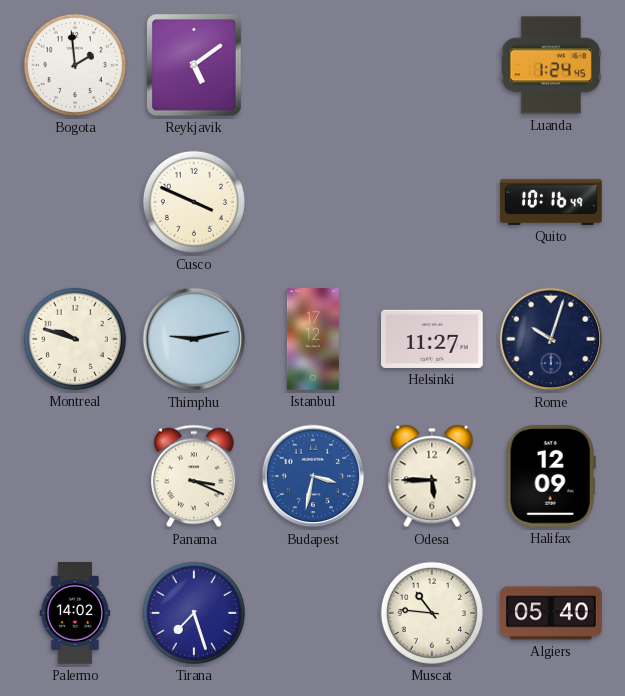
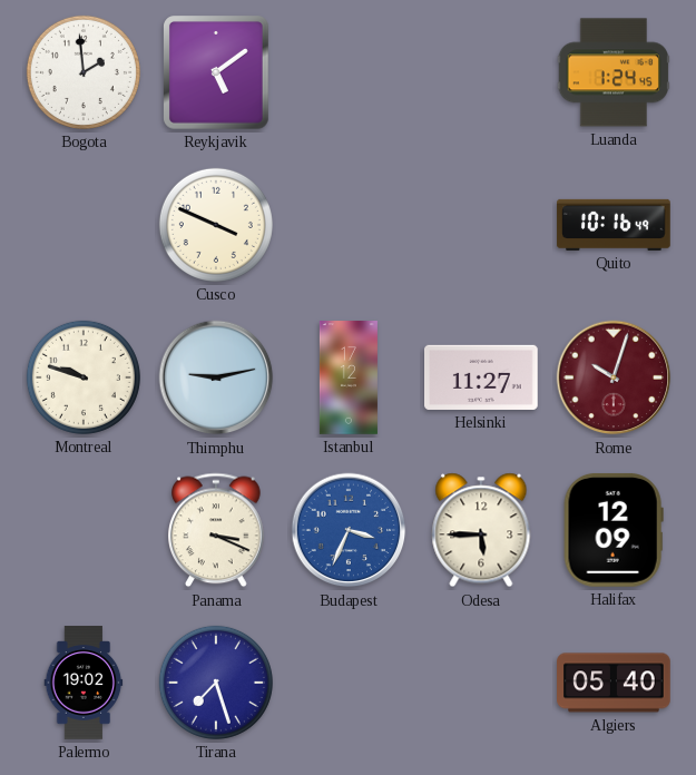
Rome dial: navy -> burgundy (614, 377)
Budapest: 3:32 -> 3:34 (349, 530)
Palermo: 14:02 -> 19:02 (84, 683)
Muscat: 10:46 -> none (432, 613)
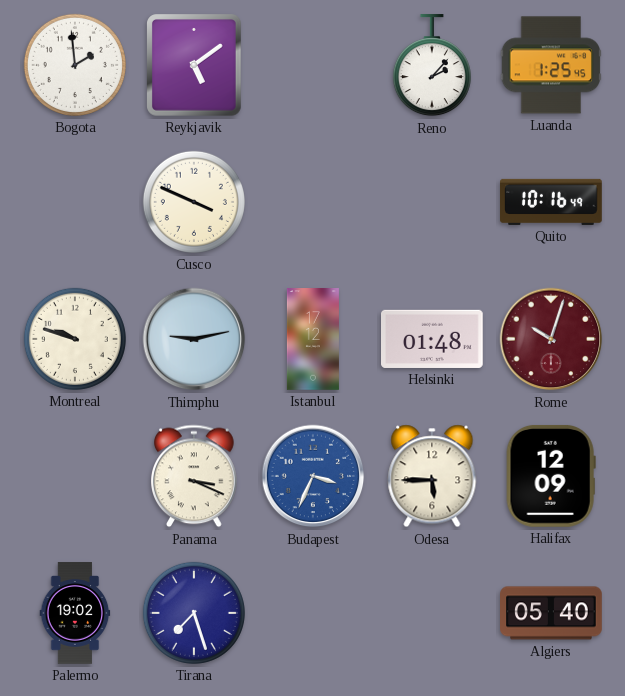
Reno: none -> 2:07 (432, 66)
Luanda: 1:24 -> 1:25 (550, 65)
Helsinki: 11:27 -> 01:48 (432, 339)
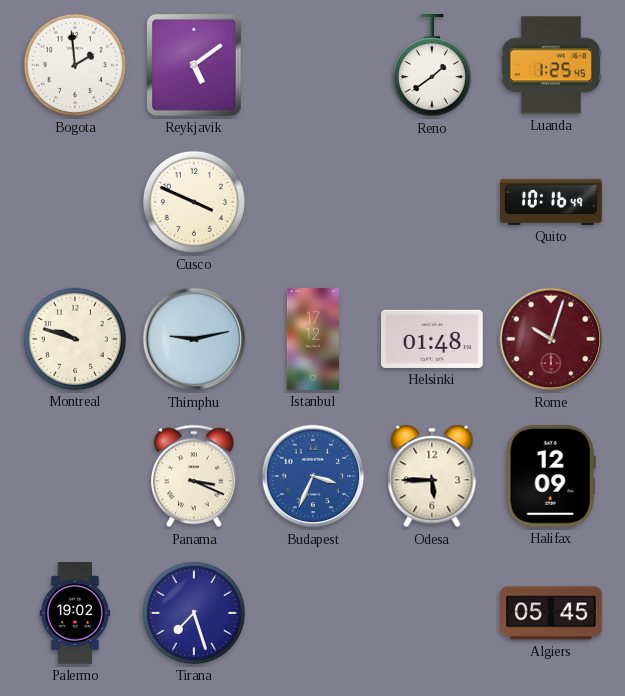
Reno: 2:07 -> 1:39 (432, 66)
Algiers: 05:40 -> 05:45 (551, 613)
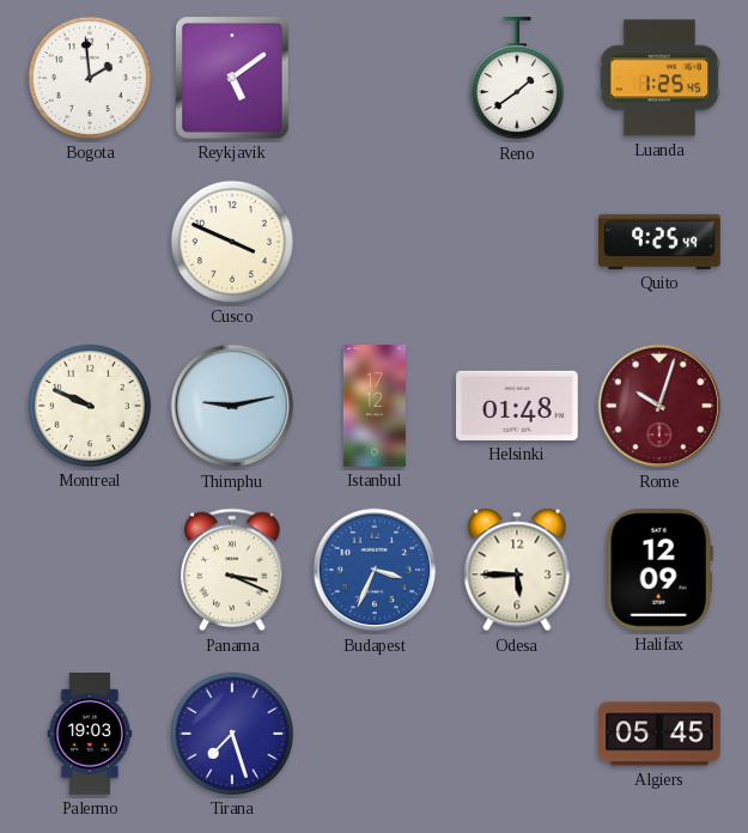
Quito: 10:16 -> 9:25 (659, 242)
Montreal: 9:48 -> 9:49 (90, 406)
Palermo: 19:02 -> 19:03 (90, 734)
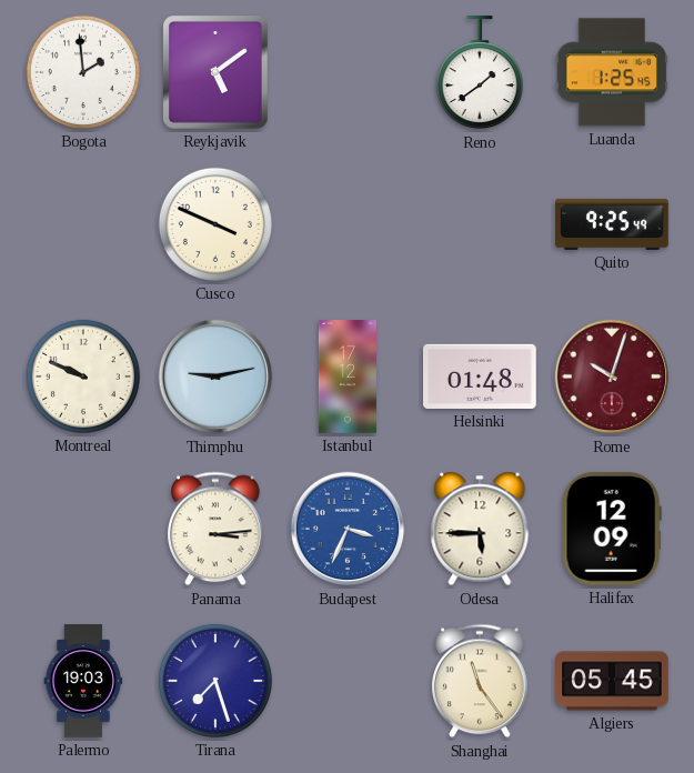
Panama: 3:19 -> 3:14 (217, 529)
Shanghai: none -> 11:24 (481, 681)
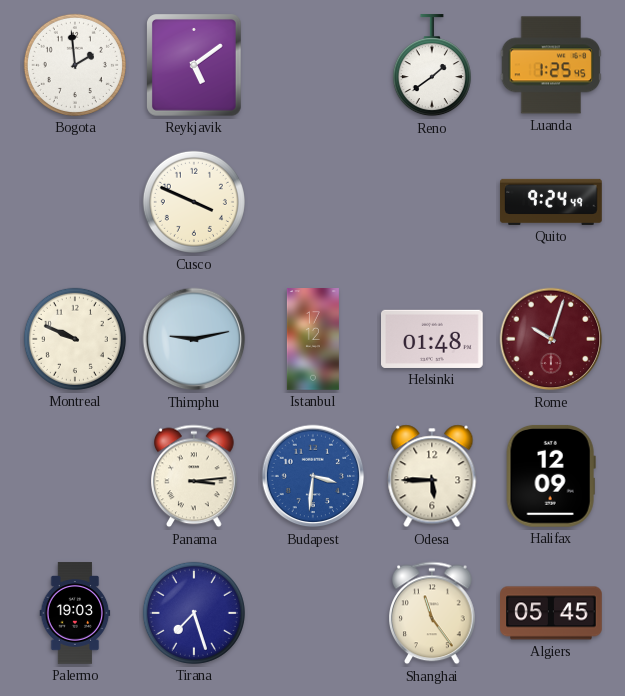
Quito: 9:25 -> 9:24 (551, 202)
Budapest: 3:34 -> 3:31 (313, 476)
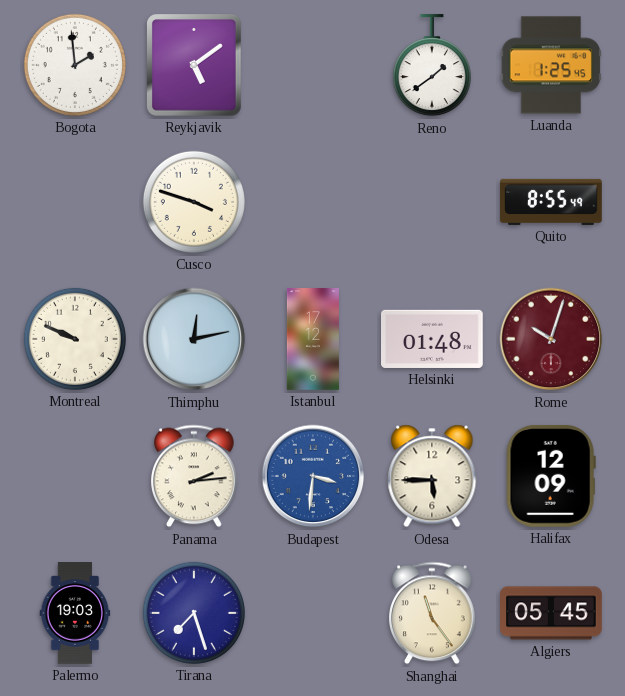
Cusco: 3:49 -> 3:48 (194, 202)
Quito: 9:24 -> 8:55 (551, 202)
Thimphu: 9:13 -> 12:13 (194, 339)
Panama: 3:14 -> 2:14 (195, 476)
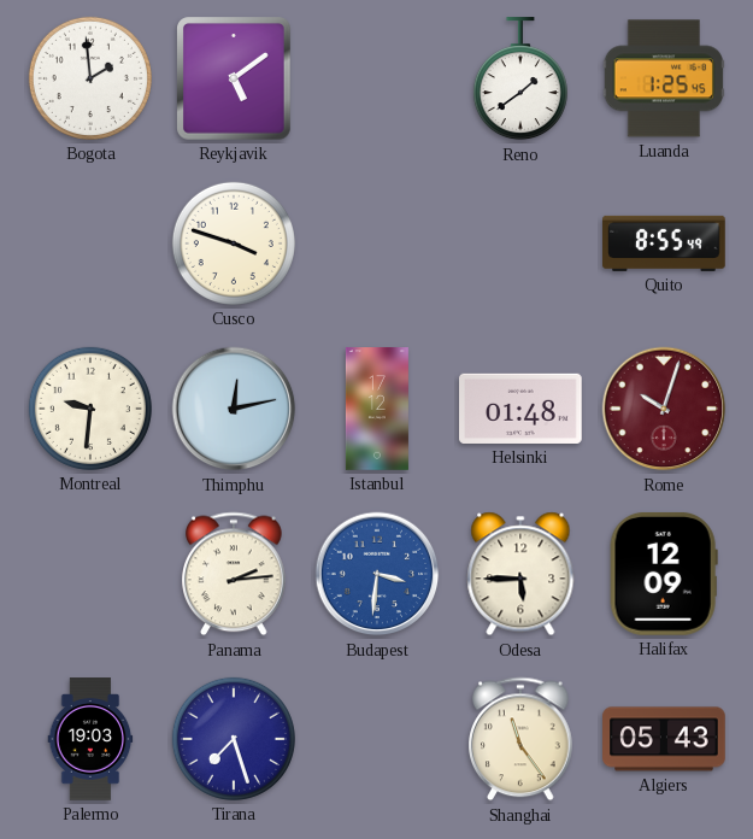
Montreal: 9:49 -> 9:31 (90, 409)
Algiers: 05:45 -> 05:43 (664, 739)
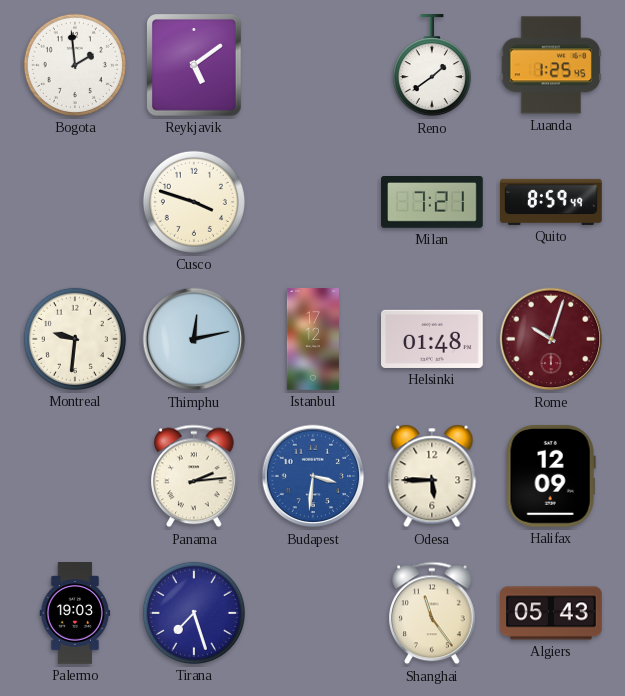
Milan: none -> 7:21 (432, 202)
Quito: 8:55 -> 8:59 (551, 202)
